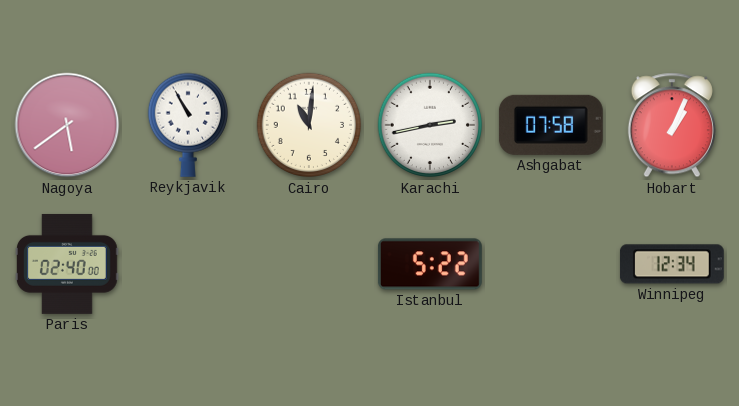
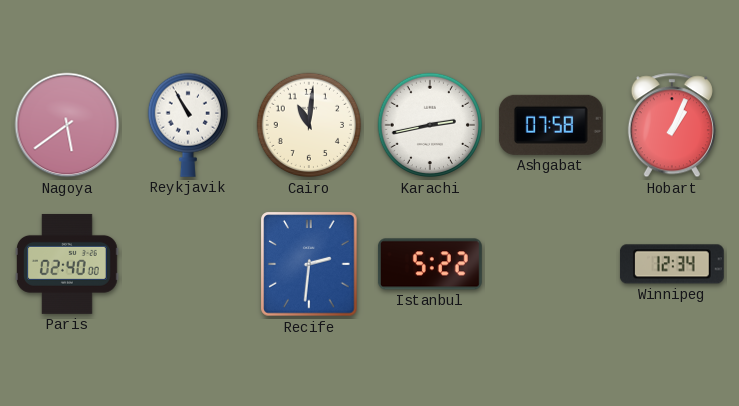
Recife: none -> 2:31 (309, 264)
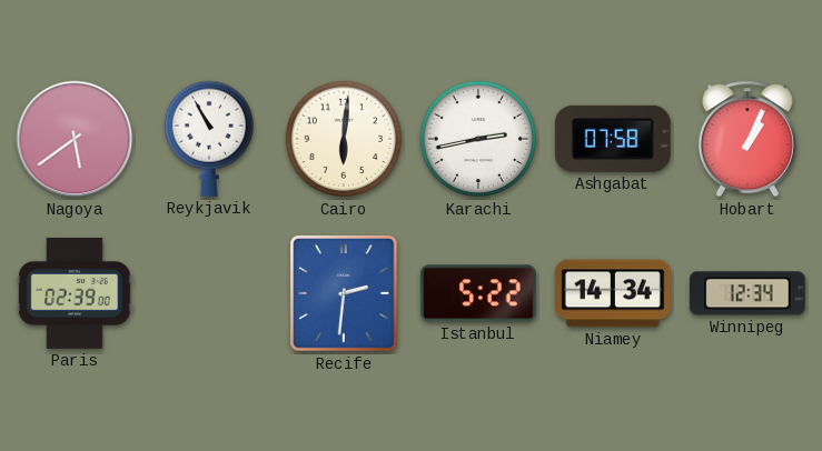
Cairo: 11:01 -> 6:01 (344, 139)
Paris: 02:40 -> 02:39 (75, 293)
Niamey: none -> 14:34 (613, 293)
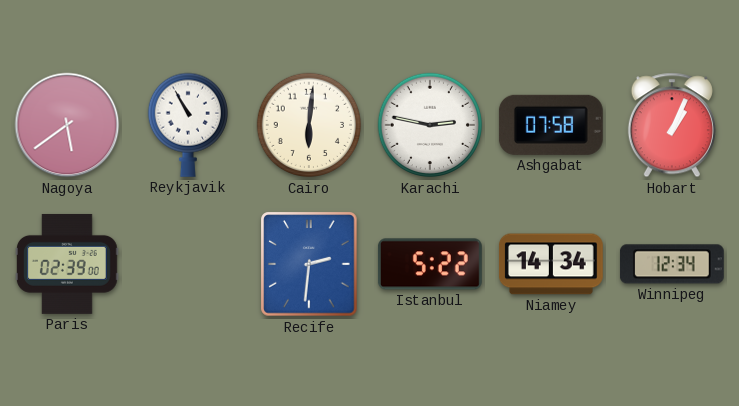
Karachi: 2:43 -> 2:47 (430, 125)
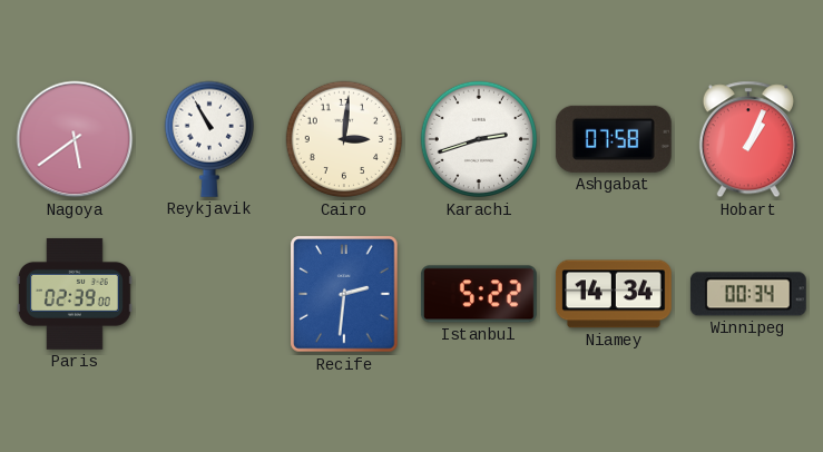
Cairo: 6:01 -> 3:01 (344, 139)
Karachi: 2:47 -> 2:42 (479, 139)
Winnipeg: 12:34 -> 00:34 (748, 294)
